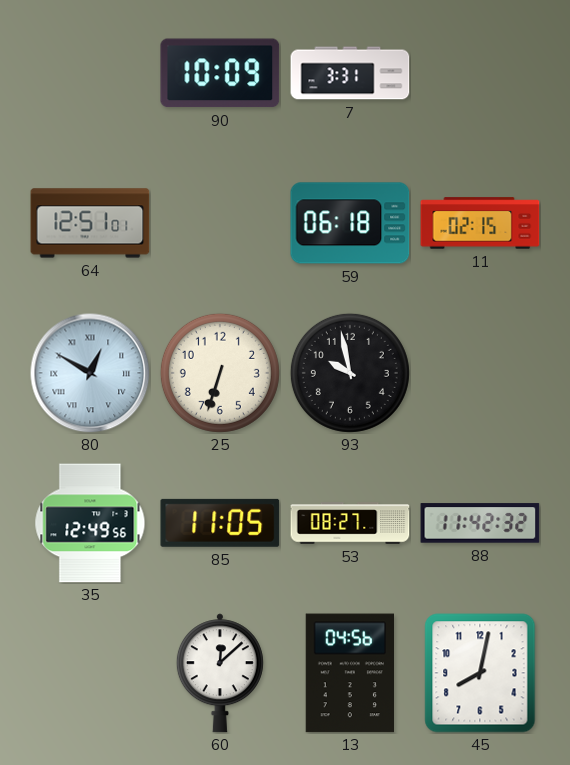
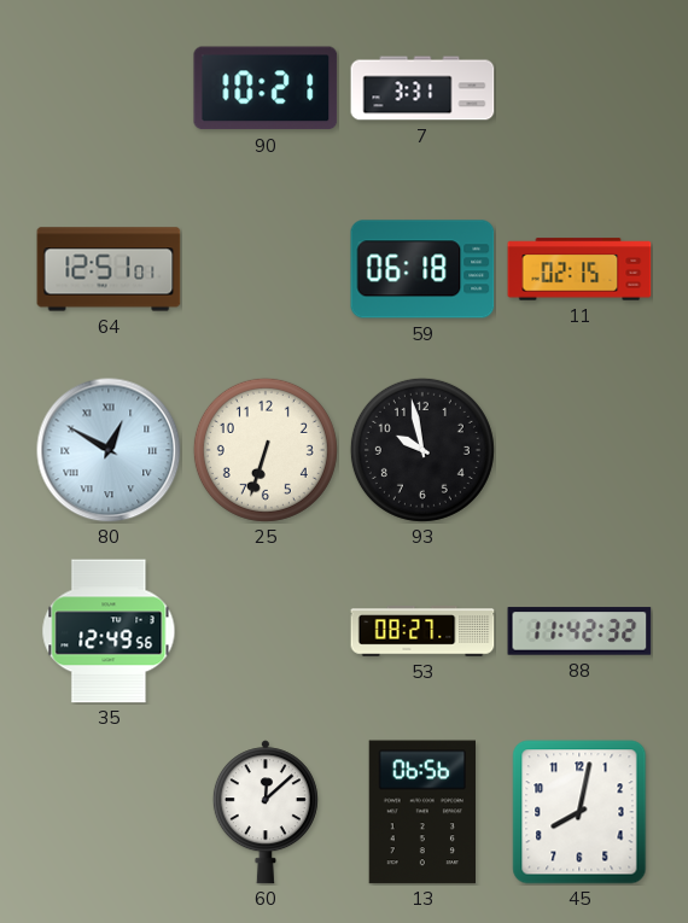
90: 10:09 -> 10:21 (266, 88)
85: 11:05 -> none (220, 523)
13: 04:56 -> 06:56 (421, 812)
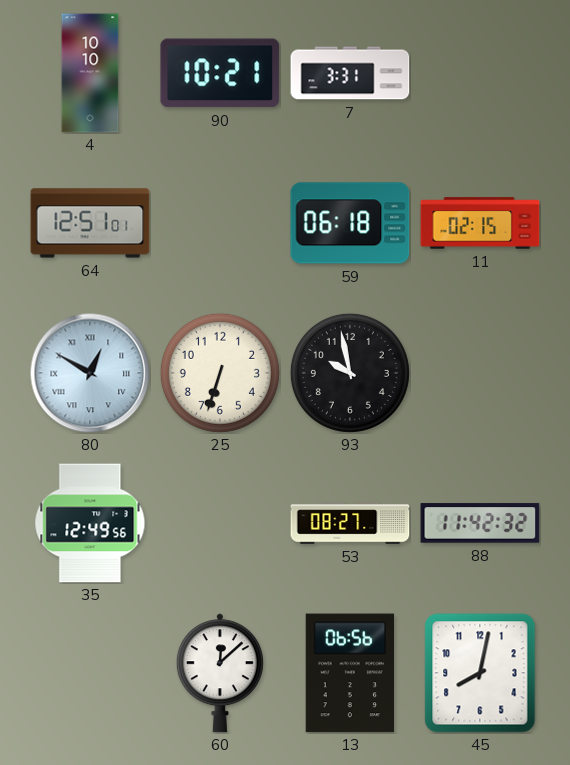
4: none -> 10:10 (90, 73)
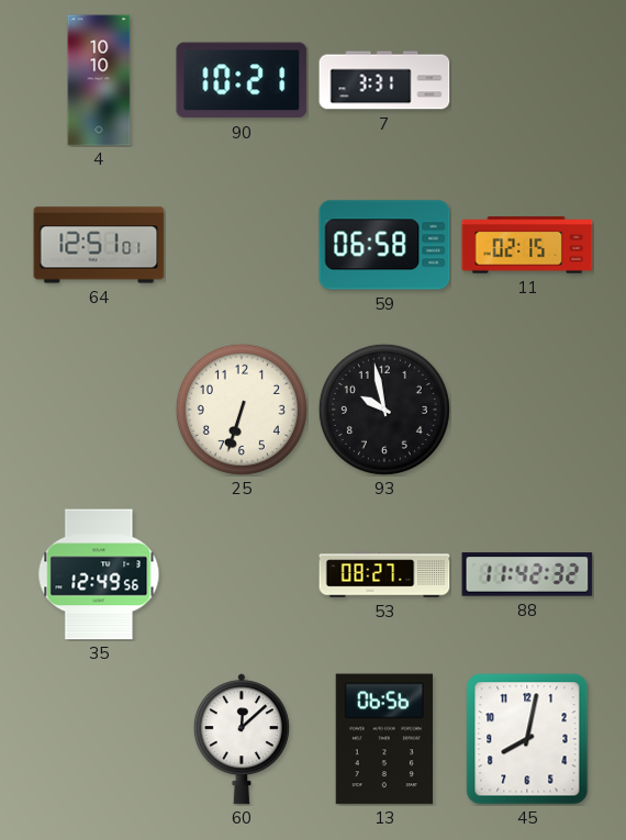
59: 06:18 -> 06:58 (384, 245)
80: 12:50 -> none (90, 373)
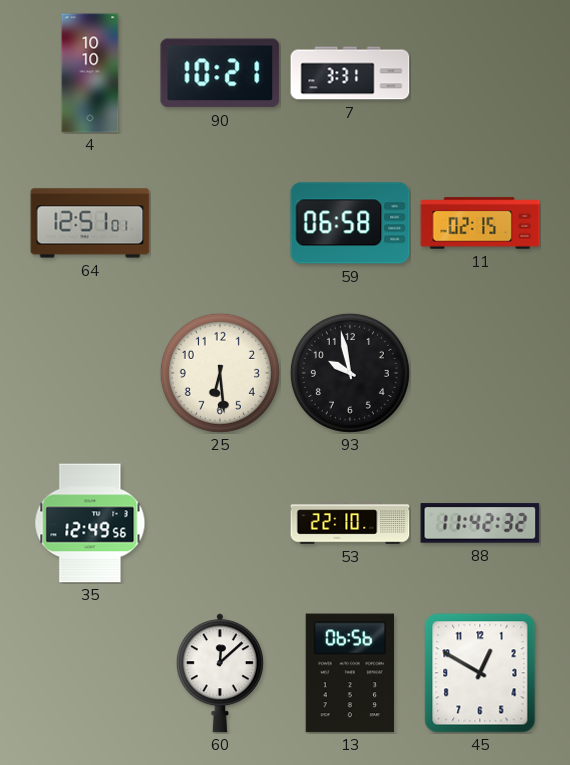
25: 6:33 -> 6:29 (220, 373)
53: 08:27 -> 22:10 (350, 523)
45: 8:02 -> 12:50 (480, 673)
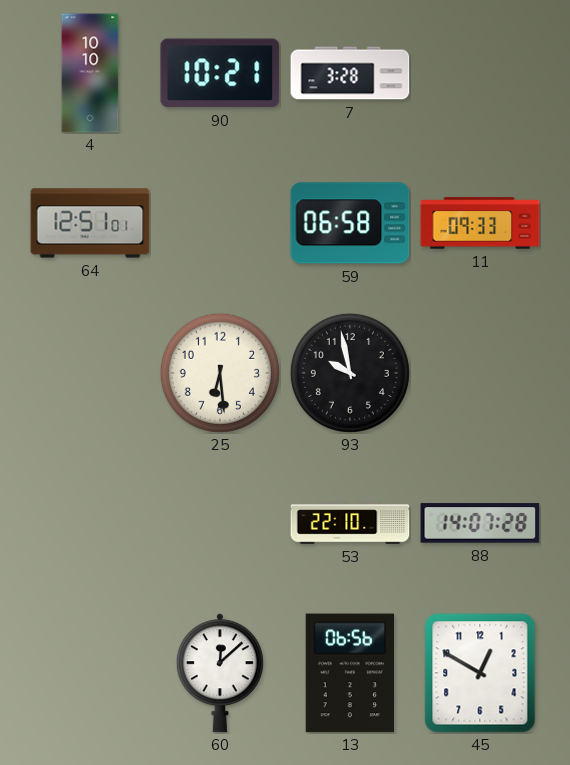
7: 3:31 -> 3:28 (350, 73)
11: 02:15 -> 09:33 (480, 223)
35: 12:49 -> none (90, 523)
88: 11:42 -> 14:07 (480, 523)
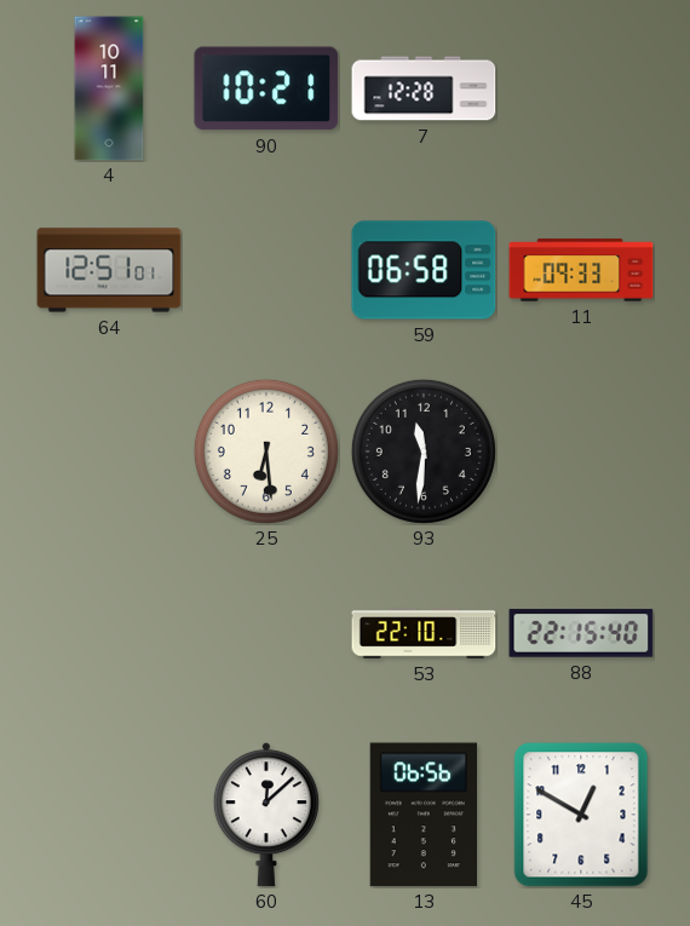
4: 10:10 -> 10:11 (109, 88)
7: 3:28 -> 12:28 (424, 88)
93: 9:58 -> 11:31 (424, 452)
88: 14:07 -> 22:15 (581, 633)
